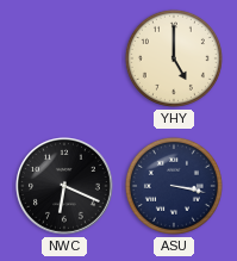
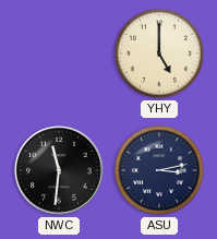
NWC: 6:19 -> 11:31 (60, 171)
ASU: 3:17 -> 3:13 (159, 170)
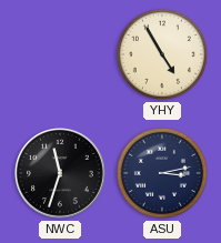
YHY: 5:00 -> 4:55 (162, 54)
NWC: 11:31 -> 11:33 (61, 174)
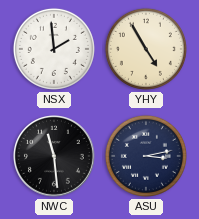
NSX: none -> 1:59 (54, 49)
NWC: 11:33 -> 11:29 (55, 157)
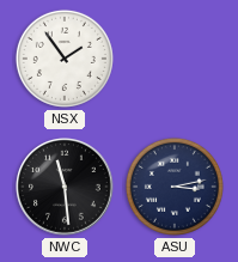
NSX: 1:59 -> 1:54 (65, 59)
YHY: 4:55 -> none (146, 49)
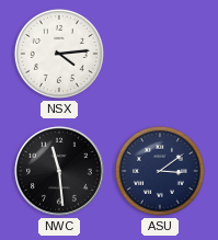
NSX: 1:54 -> 4:14 (59, 54)
ASU: 3:13 -> 3:09 (160, 171)
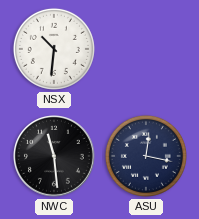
NSX: 4:14 -> 10:31 (54, 49)
ASU: 3:09 -> 12:17 (146, 156)
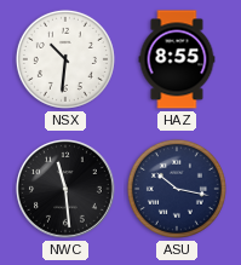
HAZ: none -> 8:55 (177, 59)
ASU: 12:17 -> 10:17 (177, 189)
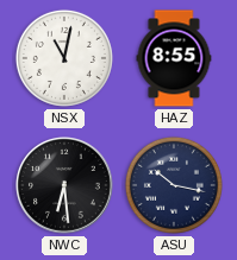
NSX: 10:31 -> 11:02 (64, 58)
NWC: 11:29 -> 6:29 (66, 186)
